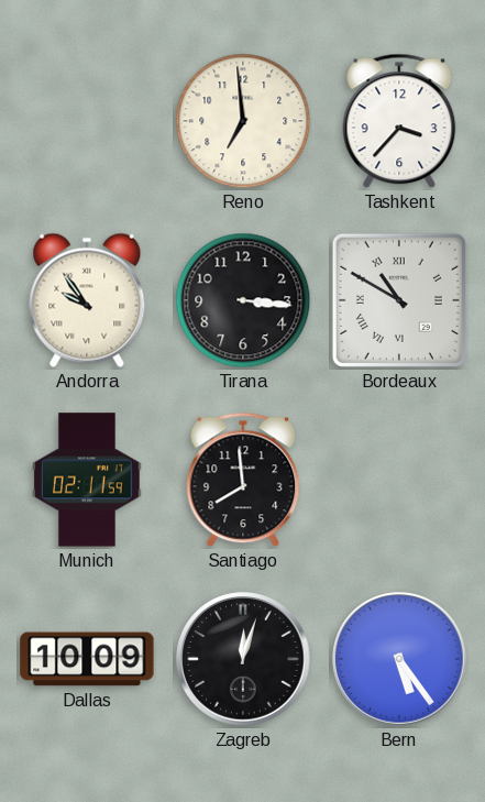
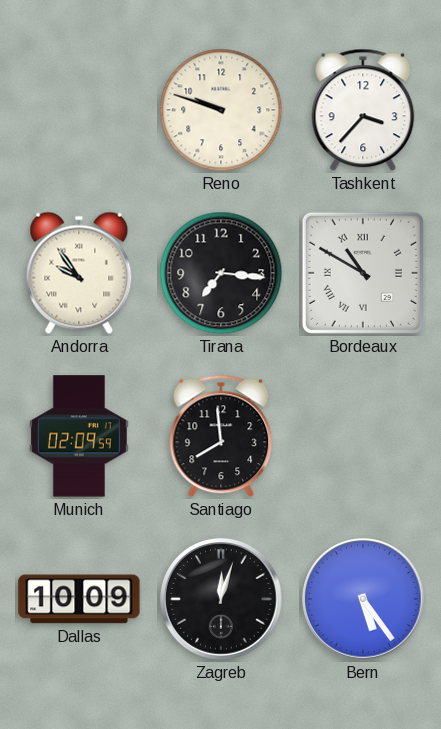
Reno: 6:59 -> 9:48 (221, 110)
Tirana: 3:16 -> 7:16 (221, 273)
Munich: 02:11 -> 02:09 (79, 436)
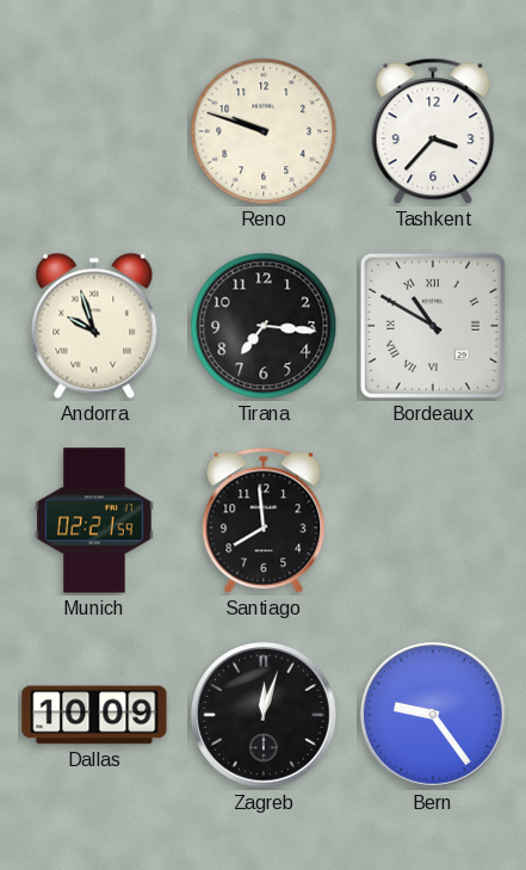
Andorra: 9:54 -> 9:57 (94, 326)
Munich: 02:09 -> 02:21 (94, 520)
Bern: 5:24 -> 9:24 (433, 715)
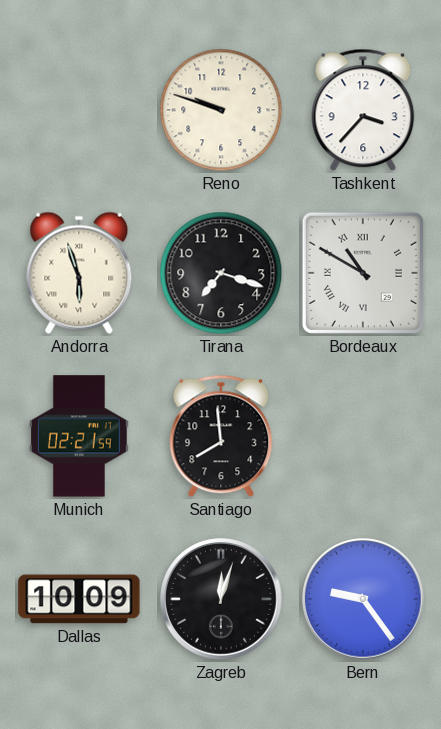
Andorra: 9:57 -> 5:57 (79, 273)
Tirana: 7:16 -> 7:18 (221, 273)
